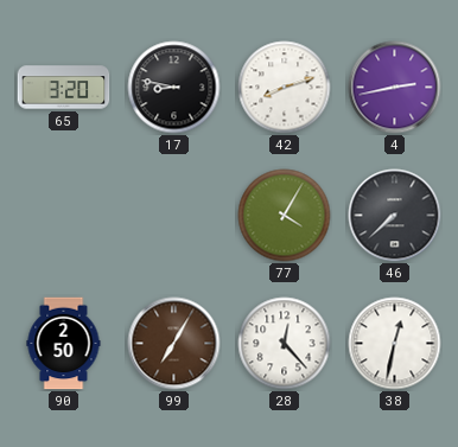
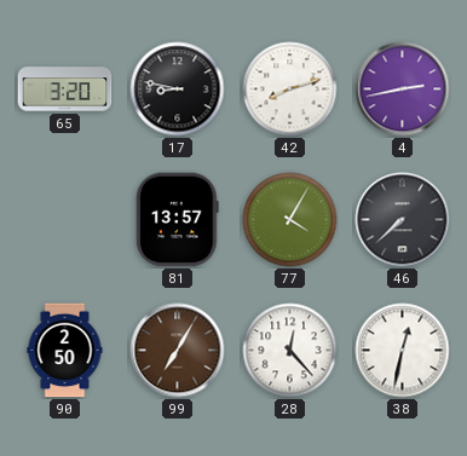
81: none -> 13:57 (178, 220)
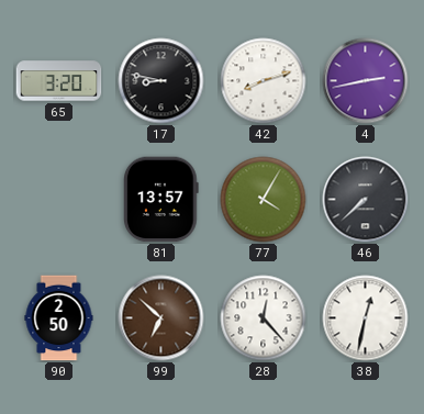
99: 7:05 -> 6:52 (161, 318)
